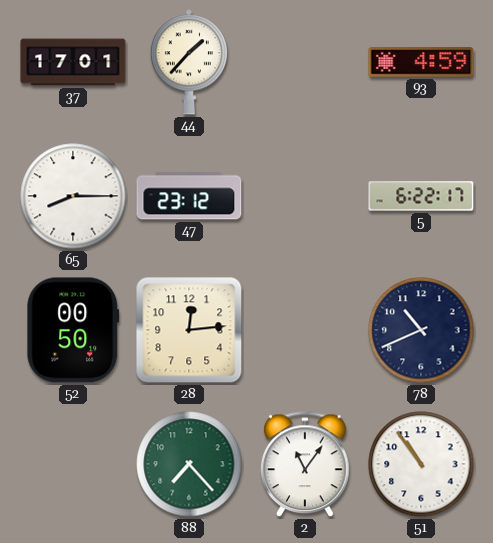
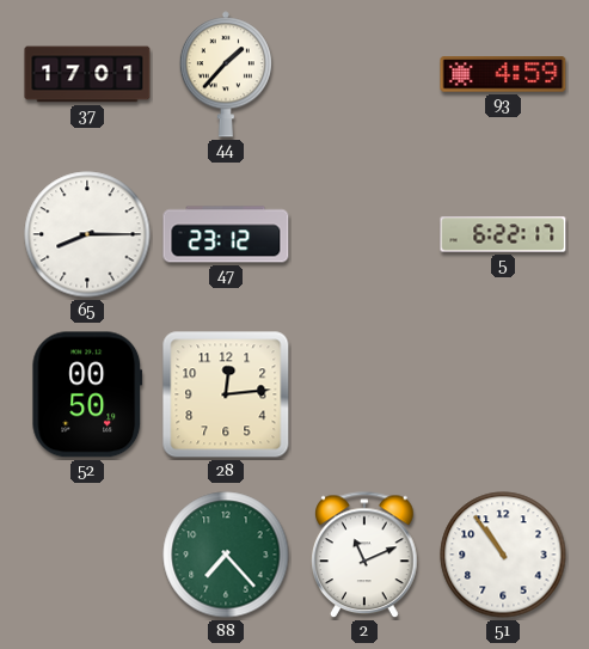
78: 10:41 -> none (421, 330)
2: 11:06 -> 11:11 (366, 556)
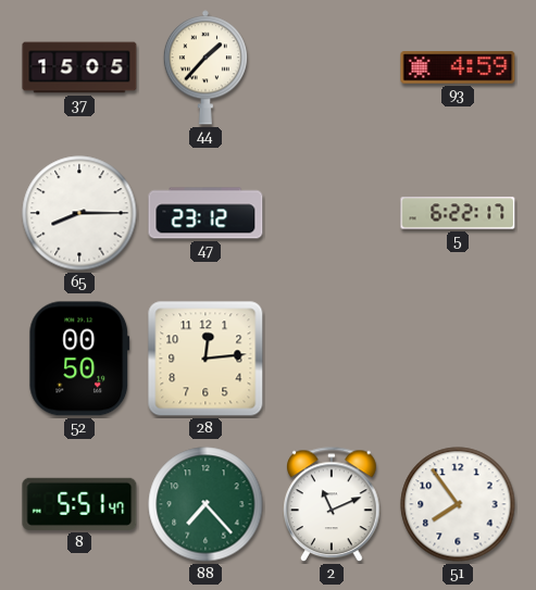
37: 17:01 -> 15:05 (79, 67)
8: none -> 5:51 (79, 504)
51: 10:54 -> 7:54 (458, 504)
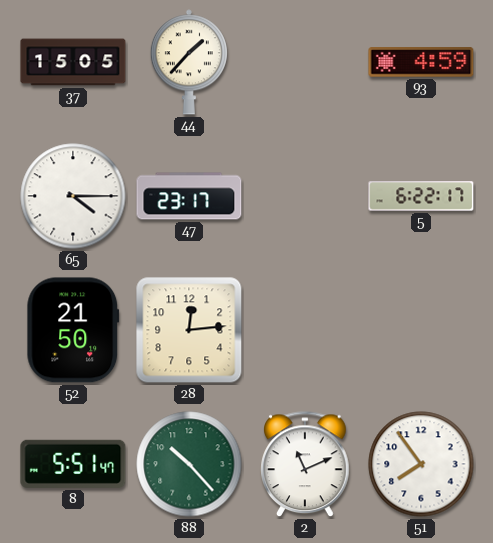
65: 8:15 -> 4:15 (73, 196)
47: 23:12 -> 23:17 (189, 196)
52: 00:50 -> 21:50 (73, 330)
88: 7:23 -> 10:23 (189, 464)
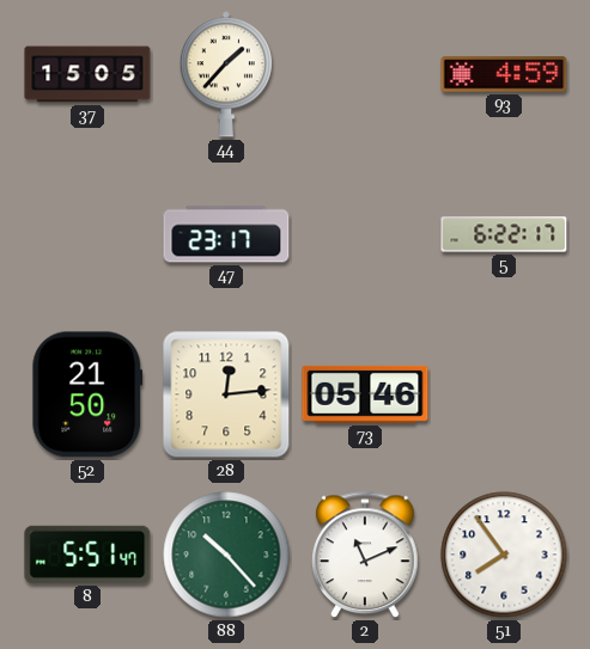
65: 4:15 -> none (73, 196)
73: none -> 05:46 (365, 394)
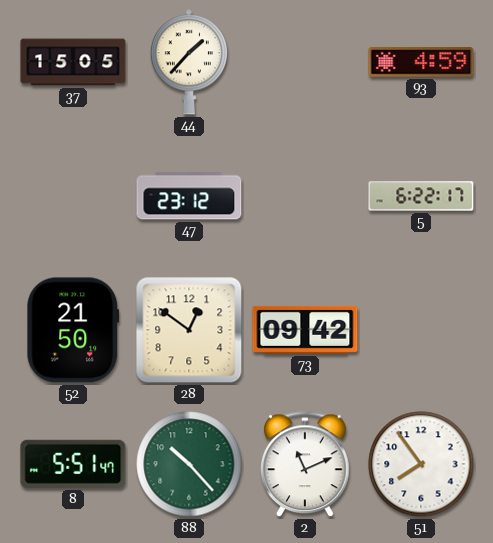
47: 23:17 -> 23:12 (189, 196)
28: 12:14 -> 12:51 (189, 330)
73: 05:46 -> 09:42 (305, 330)
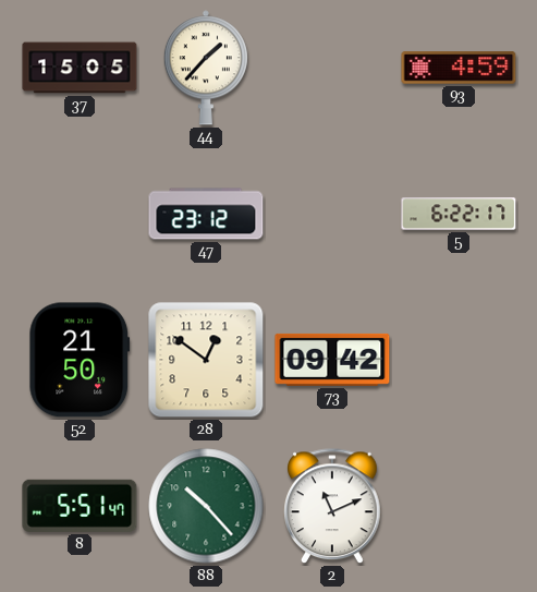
51: 7:54 -> none (421, 464)
